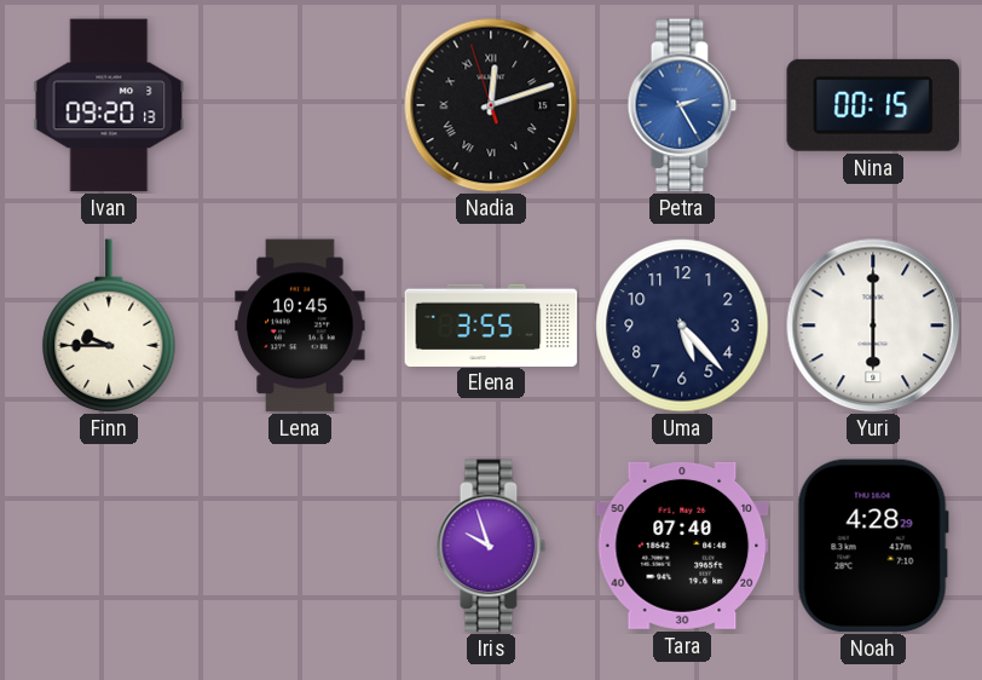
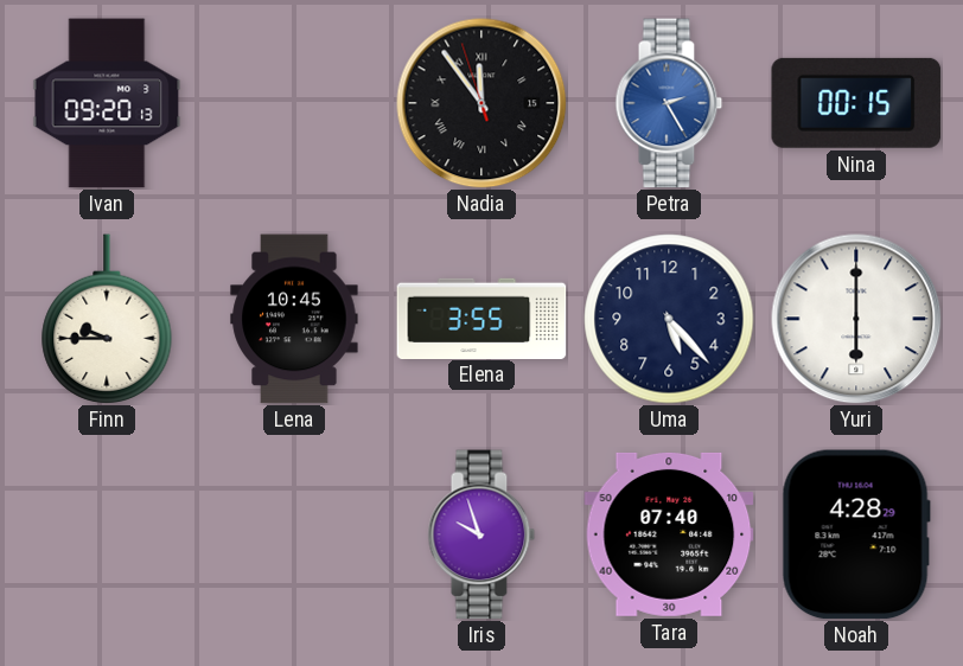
Nadia: 12:11 -> 11:53 (481, 103)
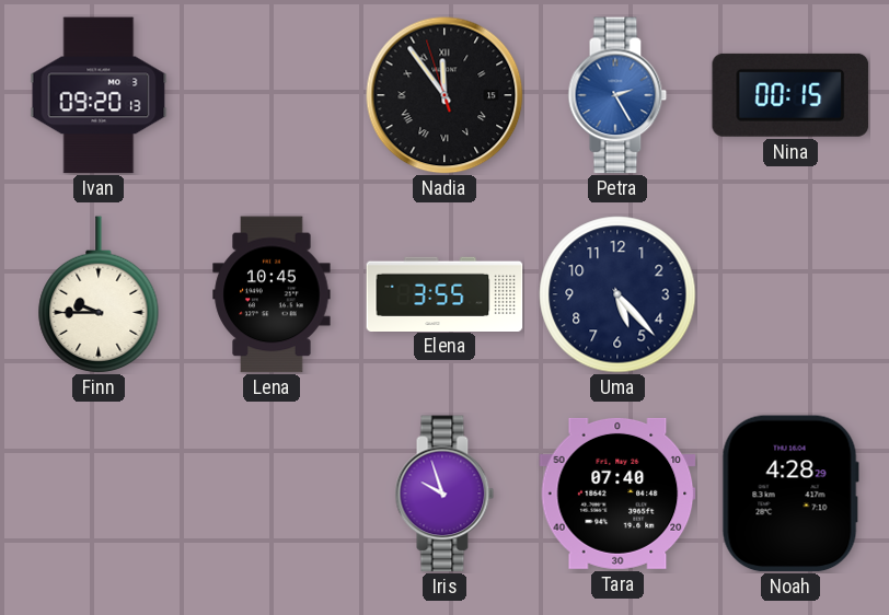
Yuri: 6:00 -> none (856, 319)
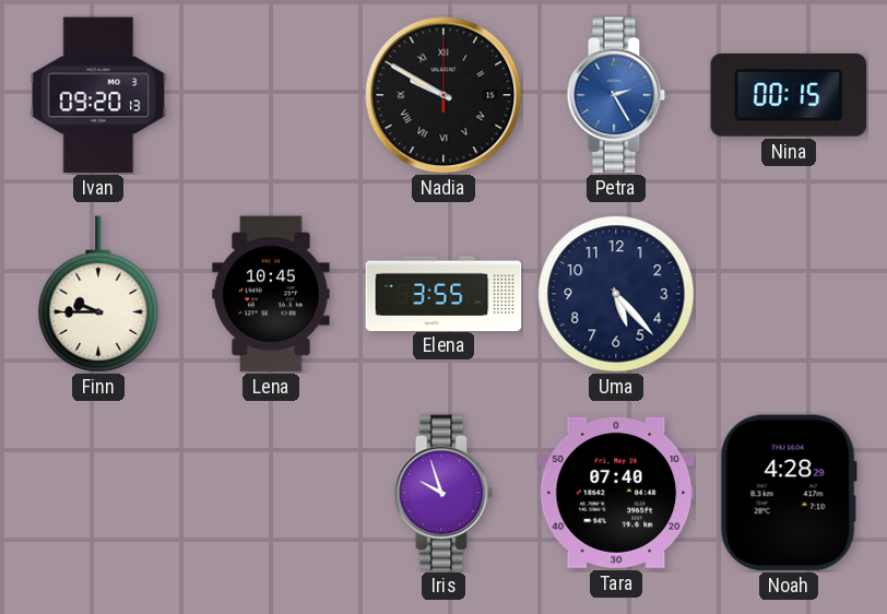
Nadia: 11:53 -> 9:50 (443, 95)
